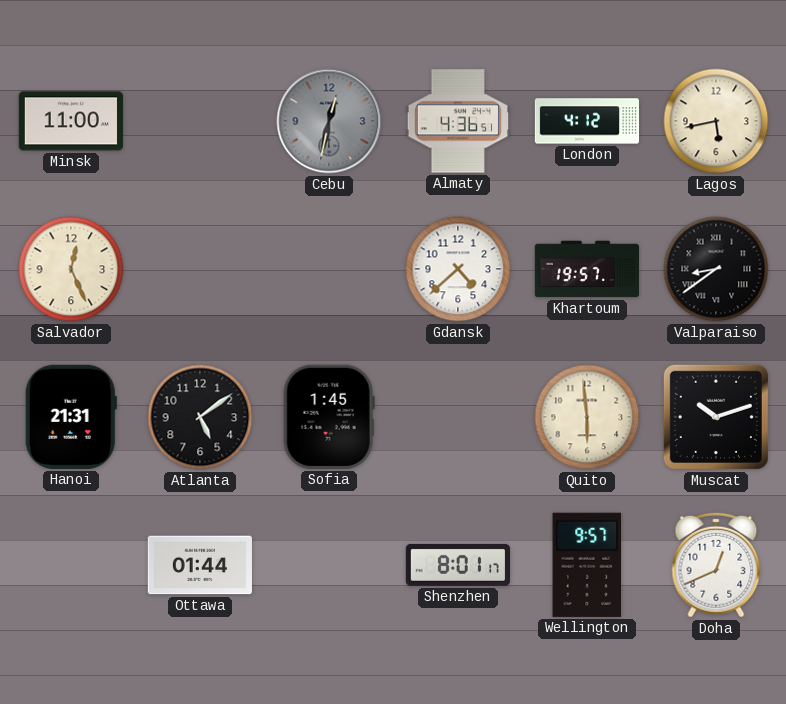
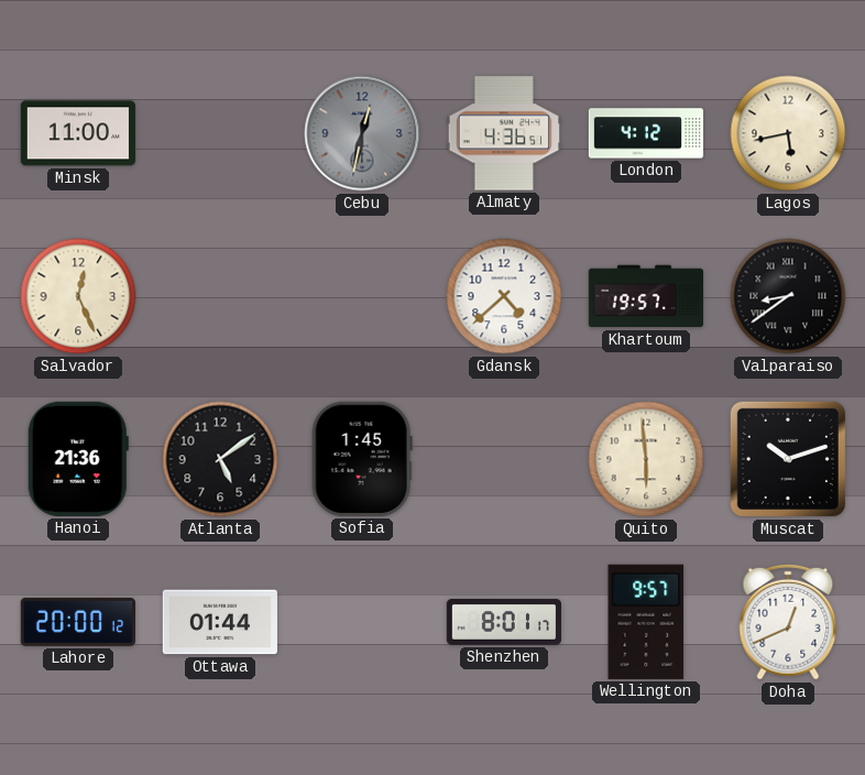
Hanoi: 21:31 -> 21:36 (78, 459)
Lahore: none -> 20:00 (77, 622)
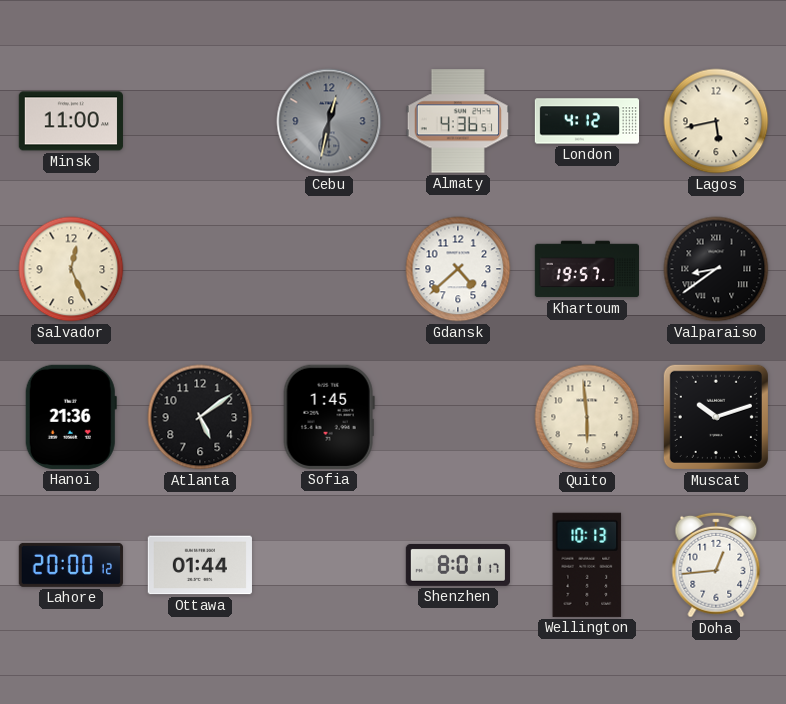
Wellington: 9:57 -> 10:13 (587, 565)
Doha: 12:41 -> 12:44 (716, 565)
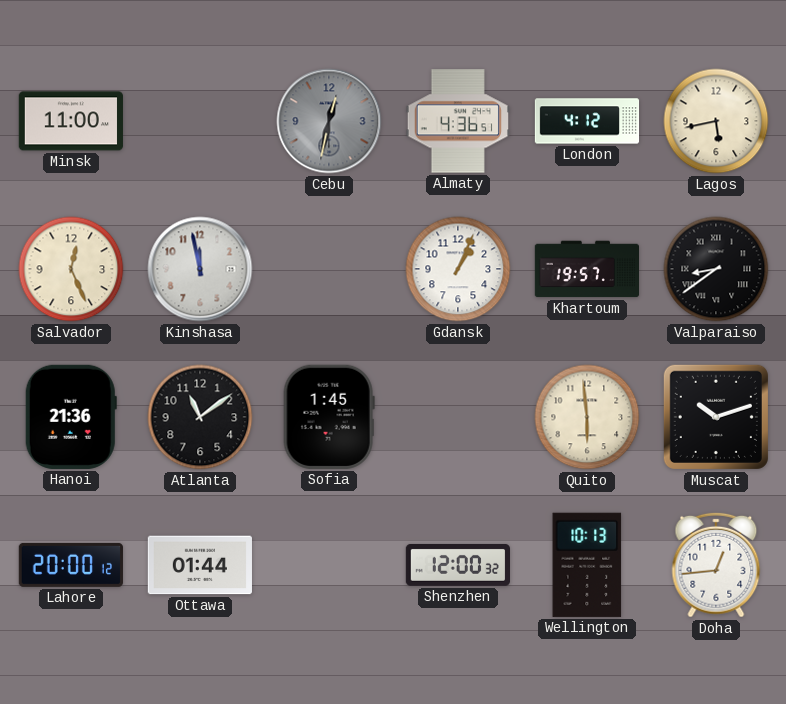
Kinshasa: none -> 11:58 (200, 269)
Gdansk: 4:38 -> 1:04 (458, 269)
Atlanta: 5:09 -> 11:09 (200, 417)
Shenzhen: 8:01 -> 12:00 (457, 565)
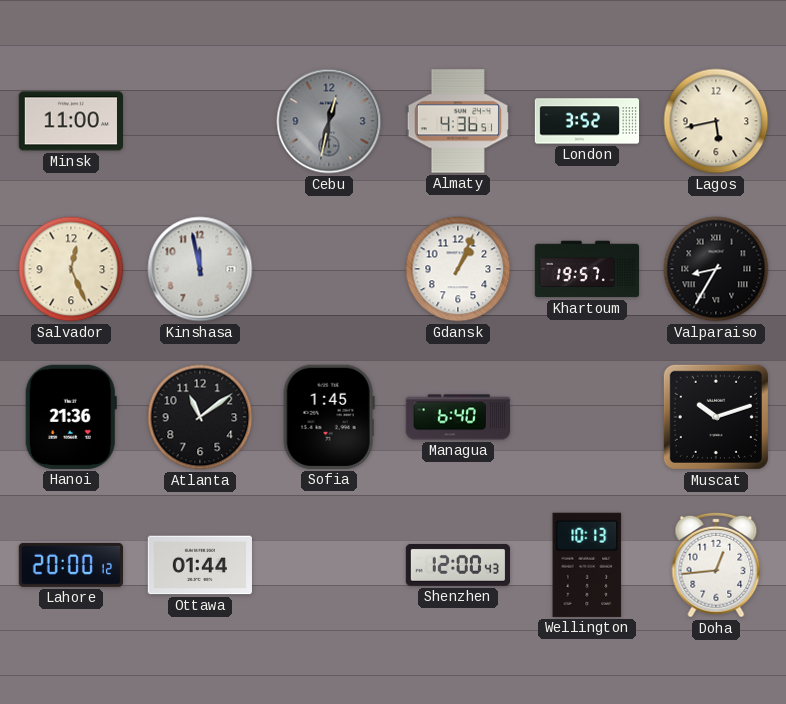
London: 4:12 -> 3:52 (587, 121)
Valparaiso: 8:39 -> 8:35 (716, 269)
Managua: none -> 6:40 (457, 417)
Quito: 5:59 -> none (587, 417)
Shenzhen: 12:00:32 -> 12:00:43 (457, 565)
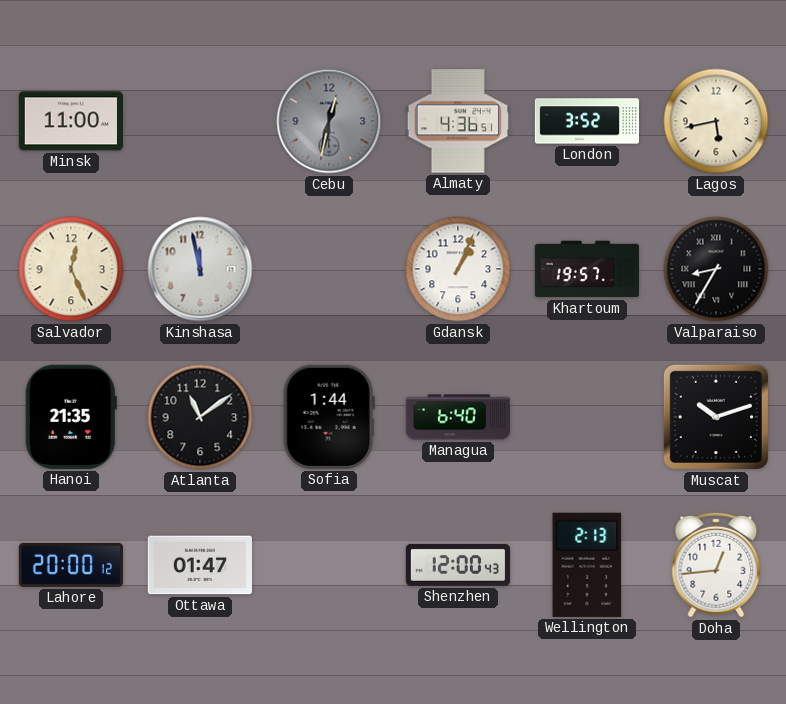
Hanoi: 21:36 -> 21:35 (71, 417)
Sofia: 1:45 -> 1:44 (329, 417)
Ottawa: 01:44 -> 01:47 (200, 565)
Wellington: 10:13 -> 2:13 (587, 565)
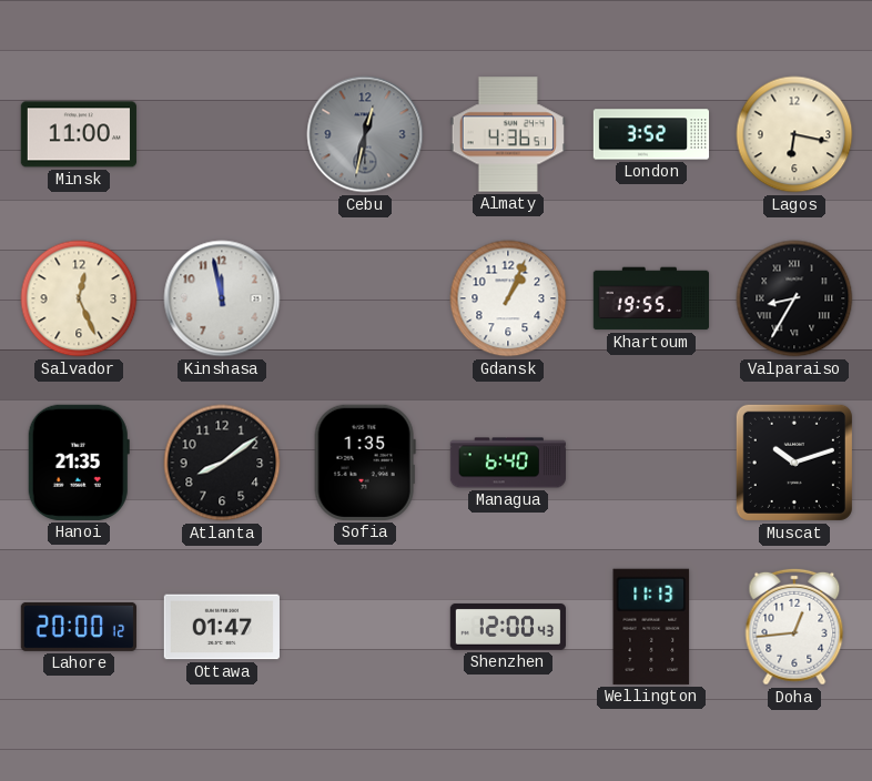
Lagos: 5:43 -> 6:17 (794, 134)
Khartoum: 19:57 -> 19:55 (650, 298)
Atlanta: 11:09 -> 8:09 (222, 463)
Sofia: 1:44 -> 1:35 (365, 463)
Wellington: 2:13 -> 11:13 (651, 627)
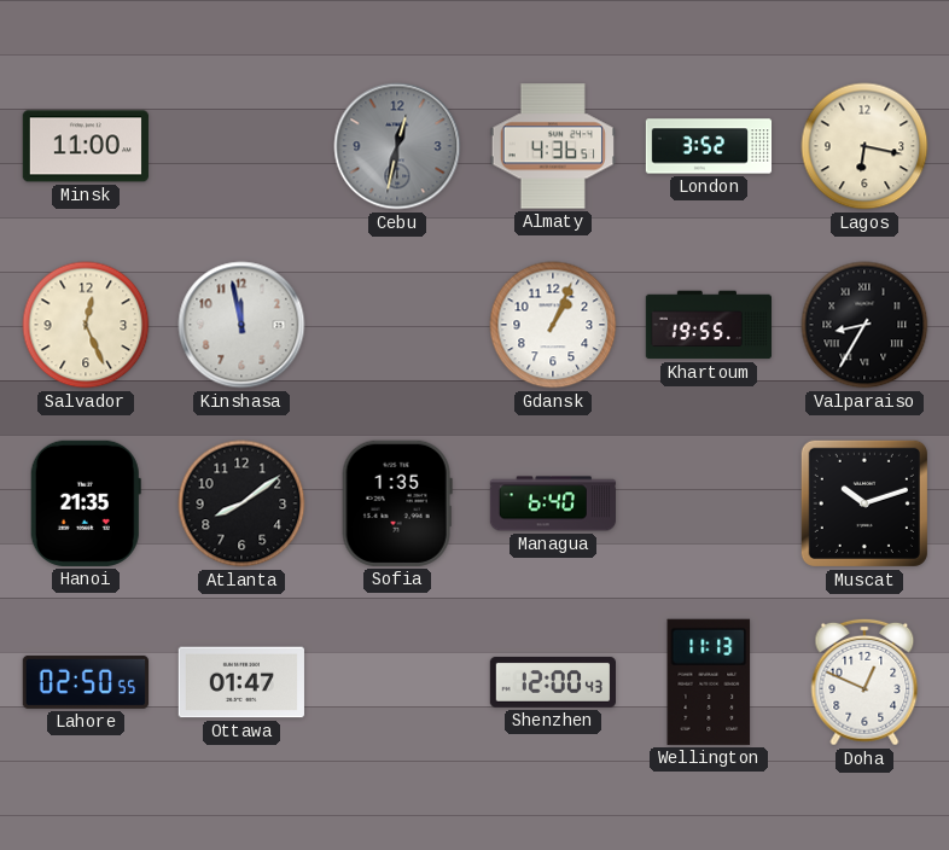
Lahore: 20:00 -> 02:50 (85, 682)
Doha: 12:44 -> 12:49 (864, 682)
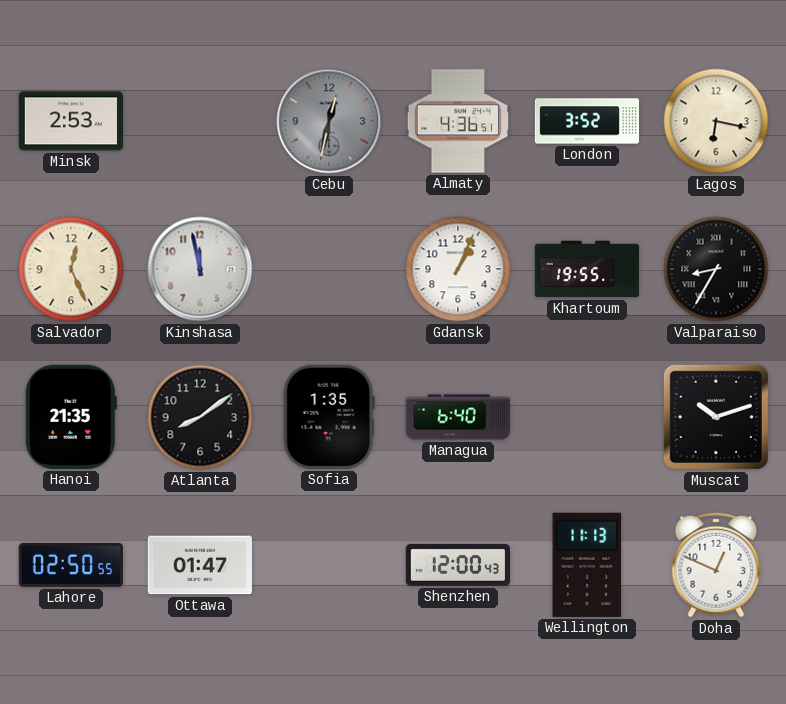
Minsk: 11:00 -> 2:53 (71, 121)
